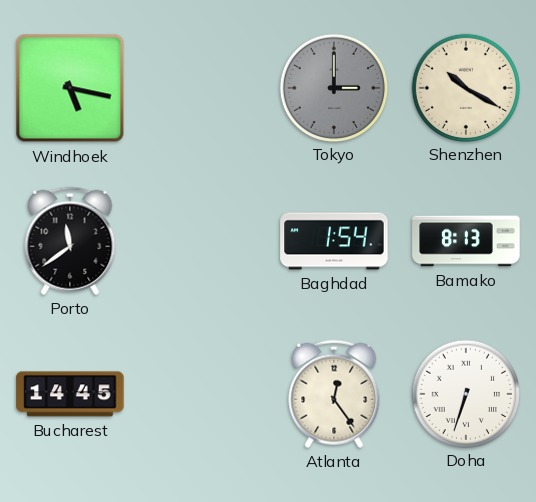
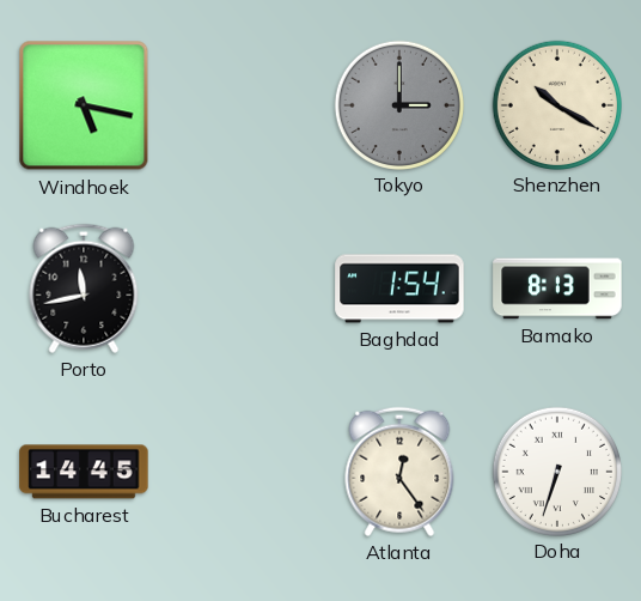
Porto: 11:39 -> 11:43 (84, 289)
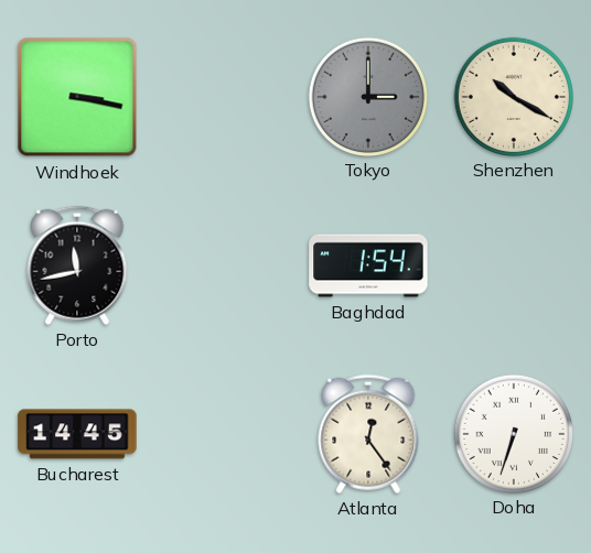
Windhoek: 5:17 -> 3:17 (77, 97)
Bamako: 8:13 -> none (557, 289)
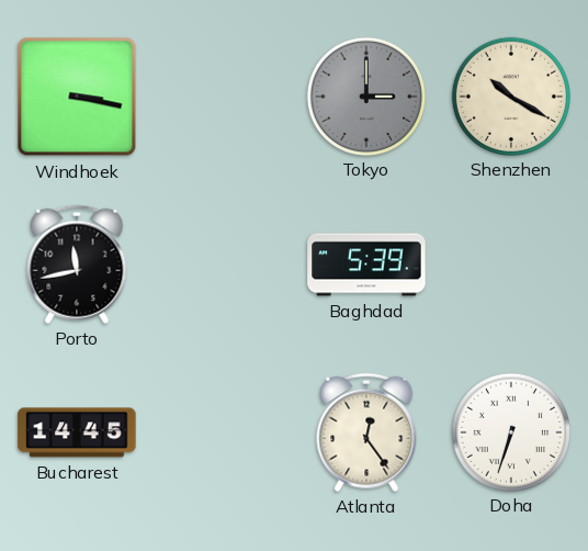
Baghdad: 1:54 -> 5:39 (366, 265)
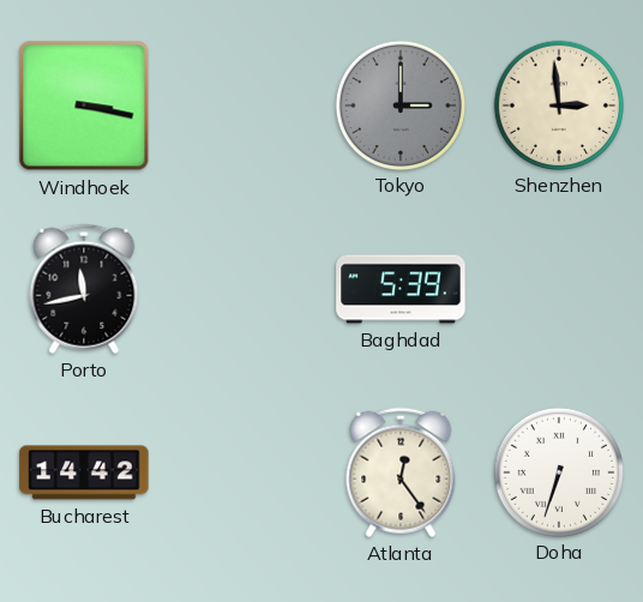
Shenzhen: 10:20 -> 2:59 (558, 104)
Bucharest: 14:45 -> 14:42 (84, 472)
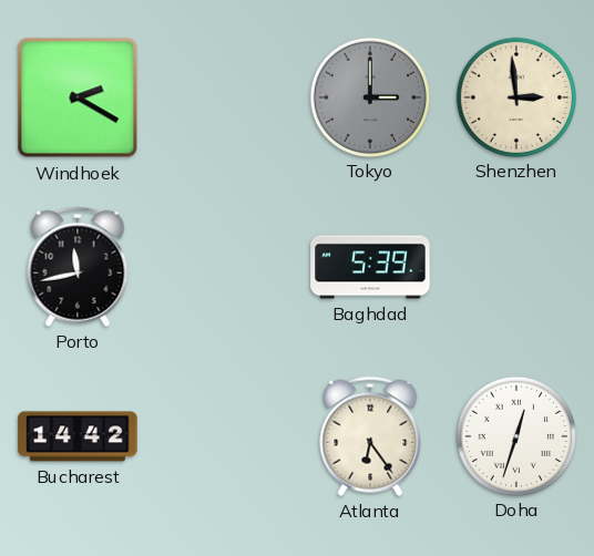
Windhoek: 3:17 -> 2:20 (78, 97)
Atlanta: 12:24 -> 6:24 (370, 436)
Doha: 6:33 -> 12:33 (515, 435)
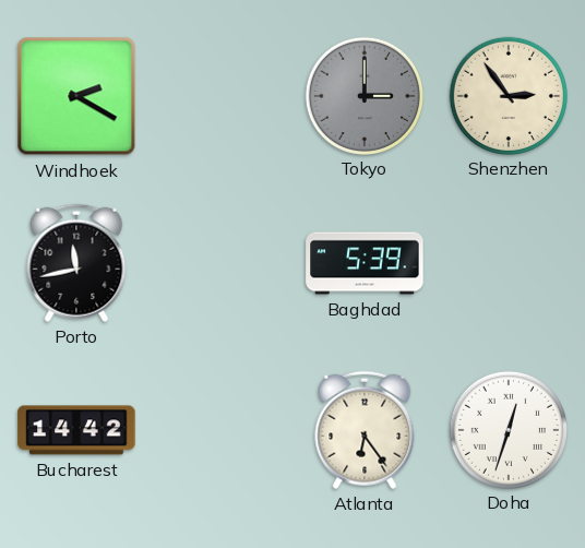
Shenzhen: 2:59 -> 2:54 (508, 95)
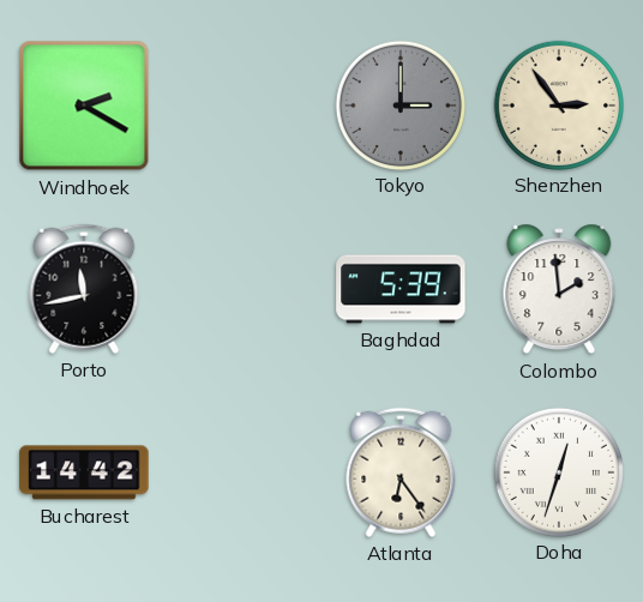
Colombo: none -> 1:59 (559, 289)
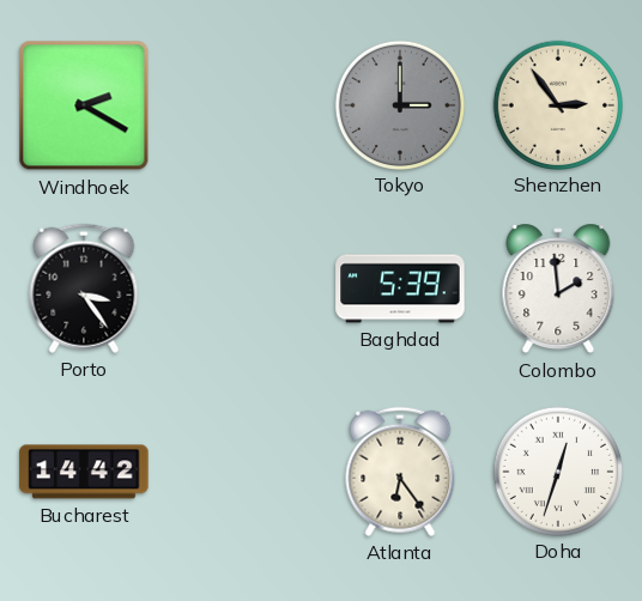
Porto: 11:43 -> 3:24 (84, 289)
